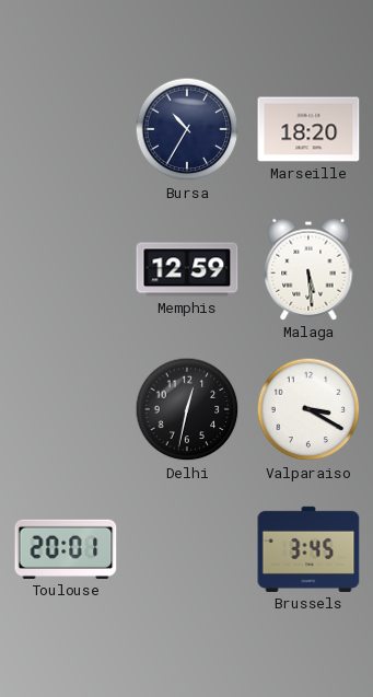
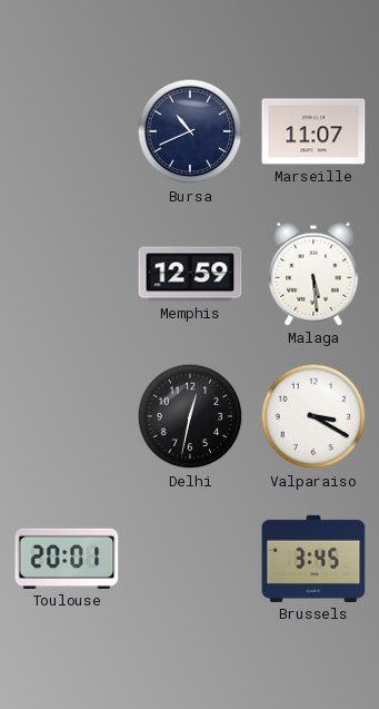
Bursa: 10:35 -> 10:41 (190, 131)
Marseille: 18:20 -> 11:07 (313, 131)
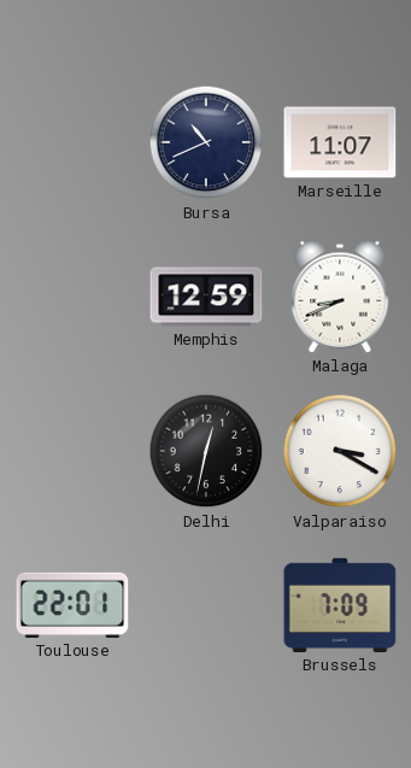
Malaga: 5:29 -> 8:41 (340, 297)
Toulouse: 20:01 -> 22:01 (72, 605)
Brussels: 3:45 -> 7:09 (340, 605)
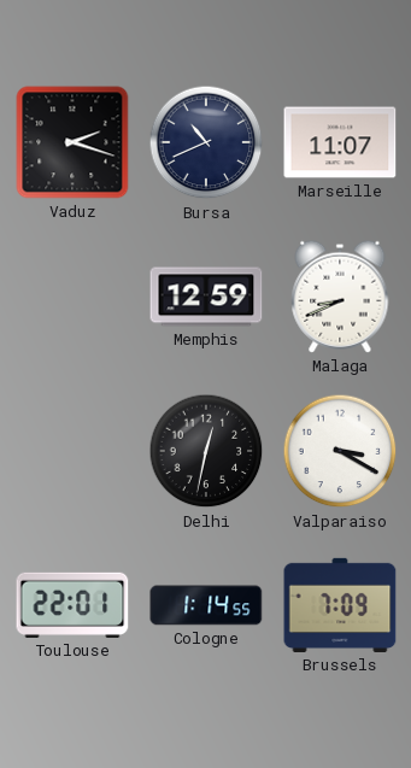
Vaduz: none -> 2:18 (72, 142)
Cologne: none -> 1:14 (206, 605)
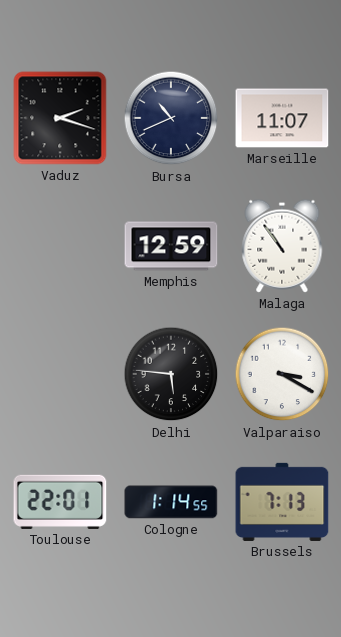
Malaga: 8:41 -> 10:54 (282, 246)
Delhi: 12:32 -> 5:46 (171, 374)
Brussels: 7:09 -> 7:13 (282, 502)
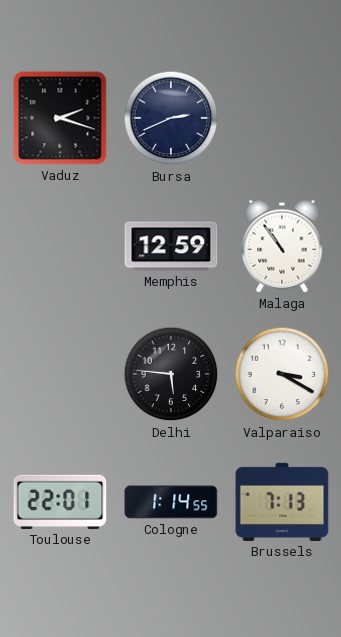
Bursa: 10:41 -> 2:41 (171, 118)
Marseille: 11:07 -> none (282, 118)
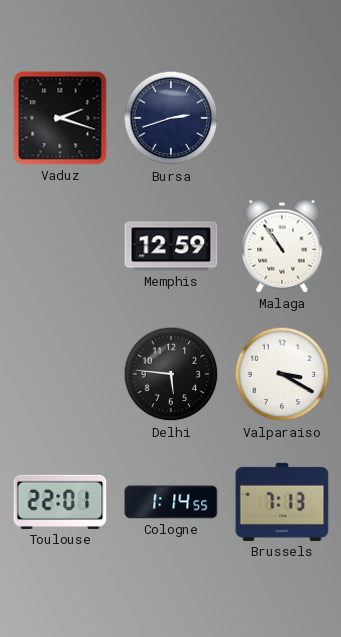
Bursa: 2:41 -> 2:42 (171, 118)
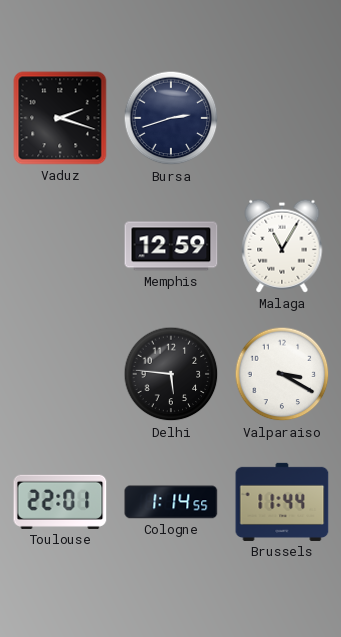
Malaga: 10:54 -> 11:05 (282, 246)
Brussels: 7:13 -> 11:44 (282, 502)
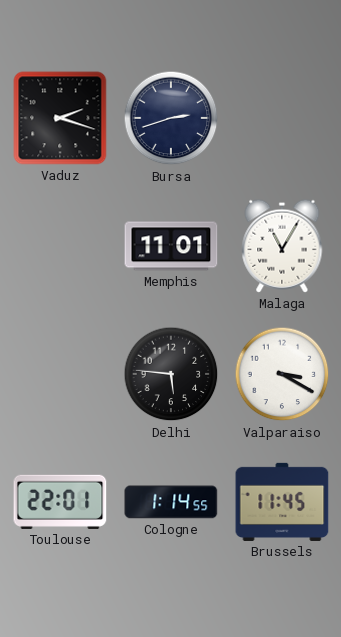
Memphis: 12:59 -> 11:01 (171, 246)
Brussels: 11:44 -> 11:45 (282, 502)
